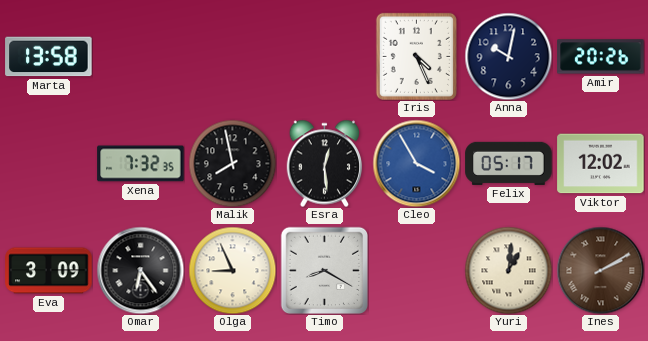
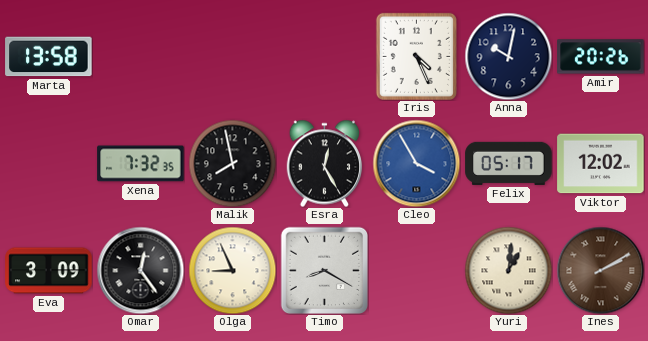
Esra: 12:29 -> 12:25 (325, 163)
Omar: 6:24 -> 12:24 (140, 270)
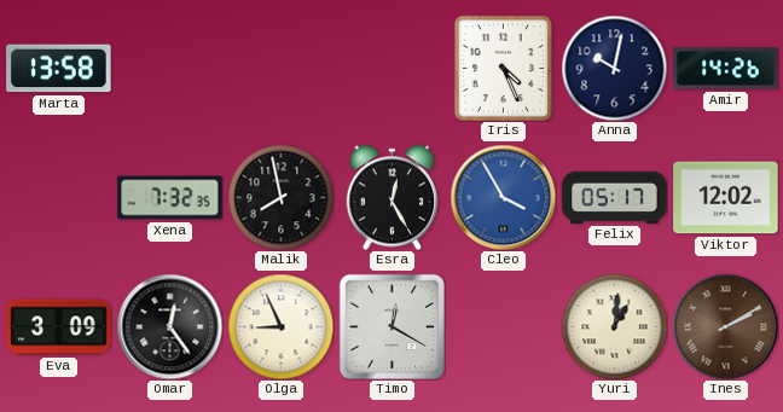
Amir: 20:26 -> 14:26 (726, 69)
Timo: 8:20 -> 12:20 (391, 326)
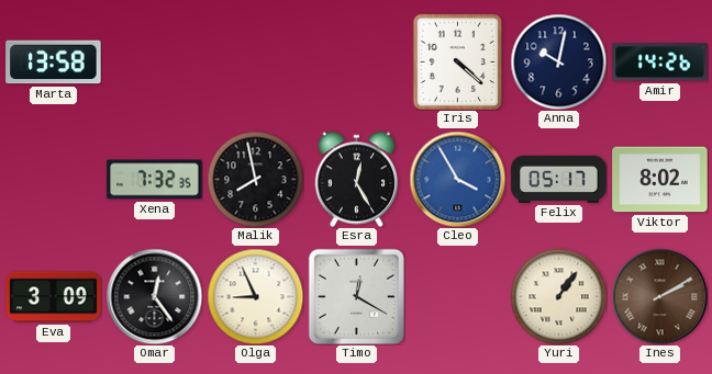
Iris: 4:26 -> 4:22 (457, 61)
Viktor: 12:02 -> 8:02 (660, 180)
Yuri: 1:01 -> 1:06 (558, 296)
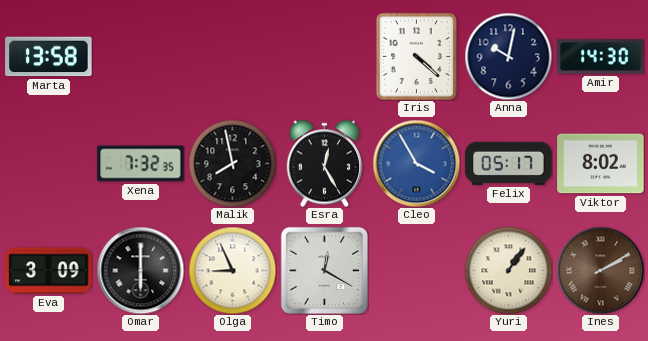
Amir: 14:26 -> 14:30 (601, 57)
Omar: 12:24 -> 6:00 (140, 270)
